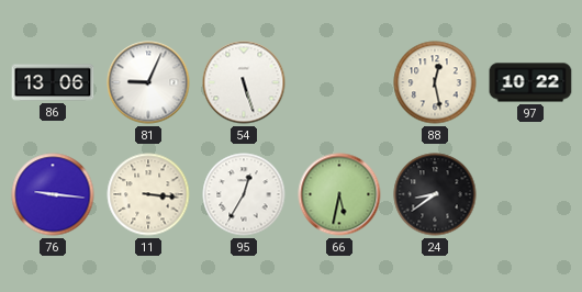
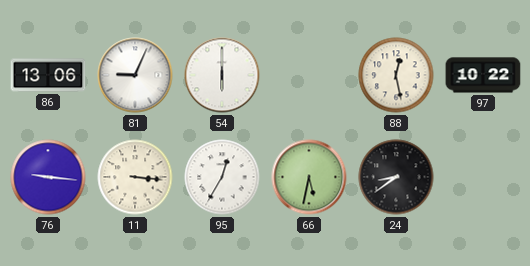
54: 5:27 -> 6:00 (222, 75)
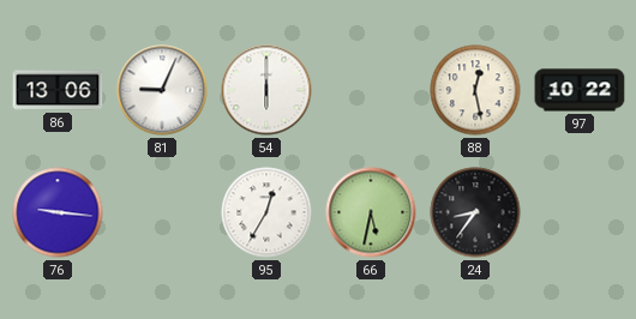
11: 3:16 -> none (135, 177)
24: 8:39 -> 8:36 (475, 212)
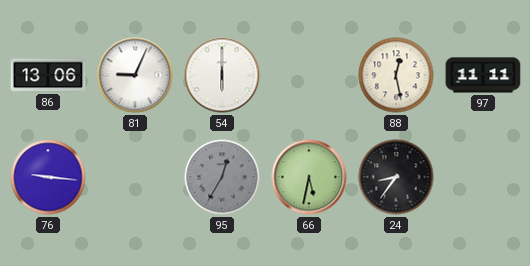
97: 10:22 -> 11:11 (483, 75)
95 dial: white -> grey (222, 177)
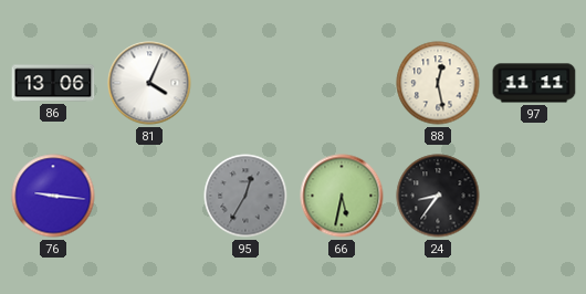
81: 9:04 -> 4:04 (149, 83)
54: 6:00 -> none (222, 75)
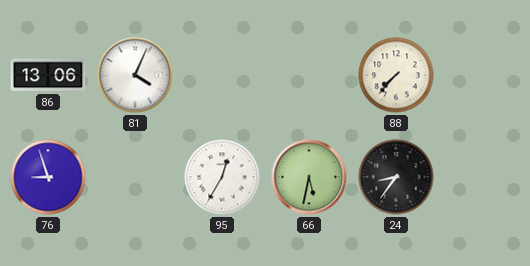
88: 12:28 -> 7:37 (396, 75)
97: 11:11 -> none (534, 83)
76: 9:16 -> 8:57 (48, 177)
95 dial: grey -> white (222, 177)
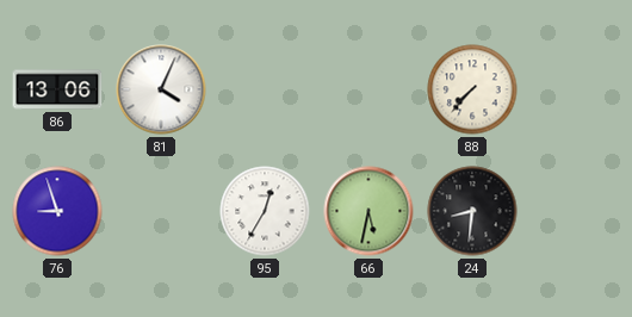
24: 8:36 -> 8:31 (472, 211)
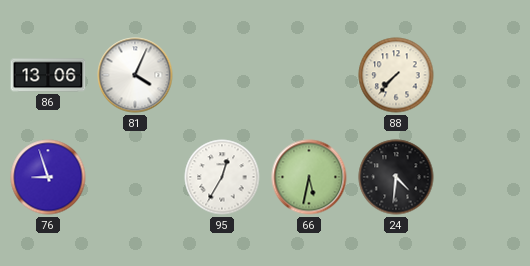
24: 8:31 -> 4:31 (396, 177)
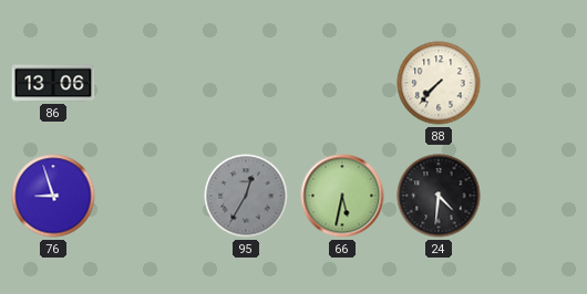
81: 4:04 -> none (135, 75)
95 dial: white -> grey (246, 196)
